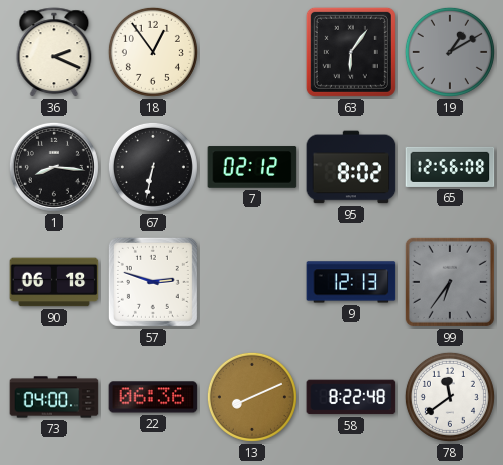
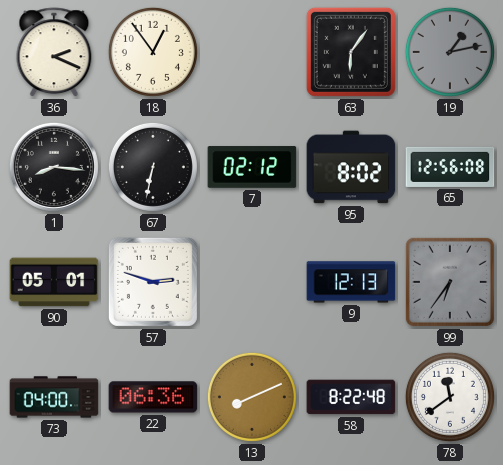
19: 1:10 -> 1:13 (450, 52)
90: 06:18 -> 05:01 (54, 282)
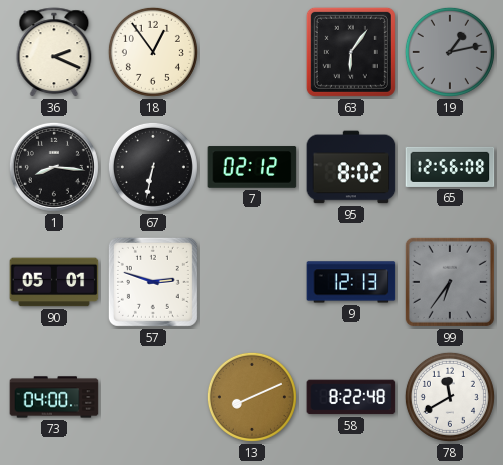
22: 06:36 -> none (153, 397)
78: 11:39 -> 11:40 (450, 397)
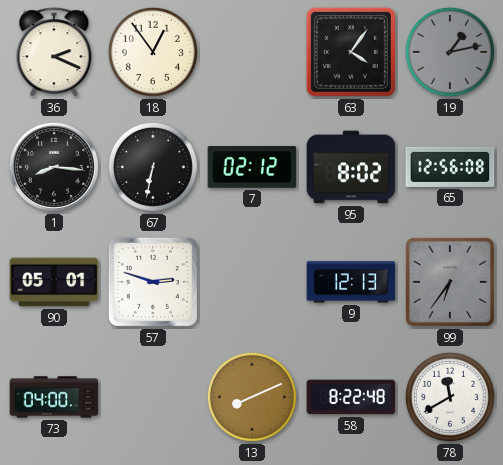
63: 6:06 -> 4:06 (351, 52)
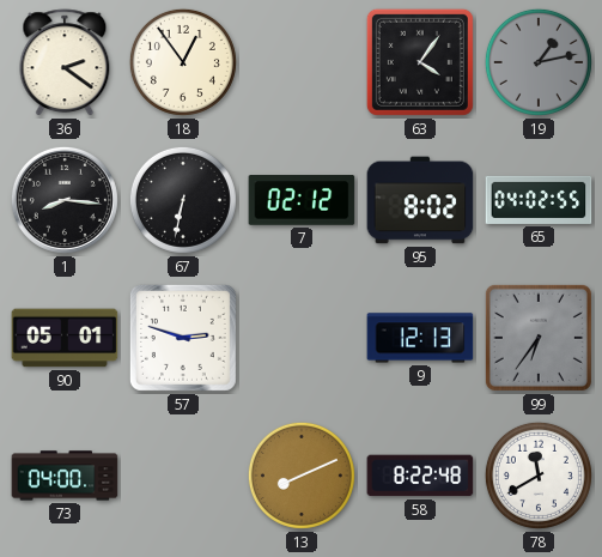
36: 2:19 -> 2:21 (65, 63)
65: 12:56 -> 04:02 (539, 200)
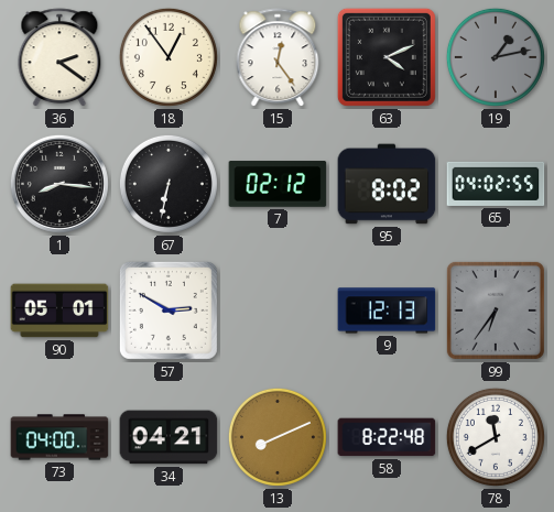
15: none -> 12:24 (278, 58)
63: 4:06 -> 4:11 (387, 57)
57: 2:48 -> 2:50 (169, 311)
34: none -> 04:21 (169, 437)
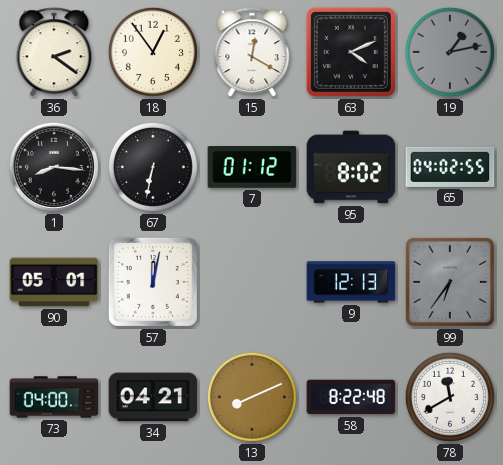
15: 12:24 -> 12:20 (252, 53)
7: 02:12 -> 01:12 (252, 167)
57: 2:50 -> 12:02 (153, 282)
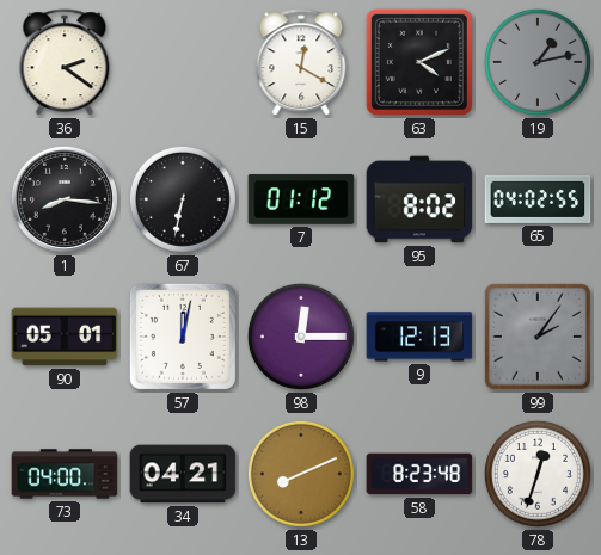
18: 12:54 -> none (153, 52)
98: none -> 12:15 (301, 337)
99: 6:36 -> 2:06 (538, 337)
58: 8:22 -> 8:23 (419, 474)
78: 11:40 -> 12:33 (538, 474)
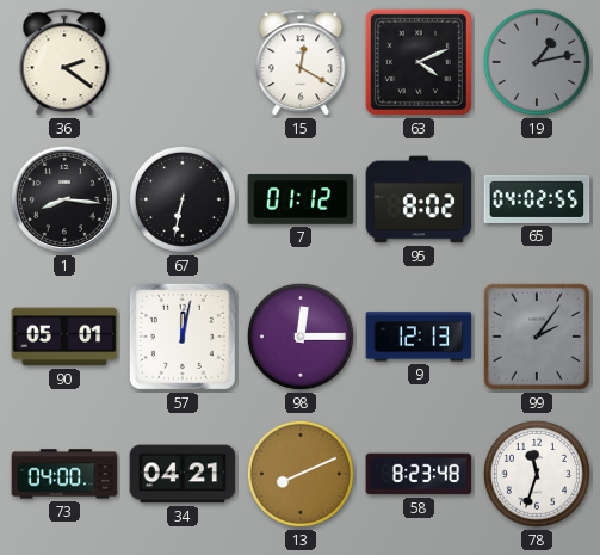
78: 12:33 -> 11:33 (537, 474)
